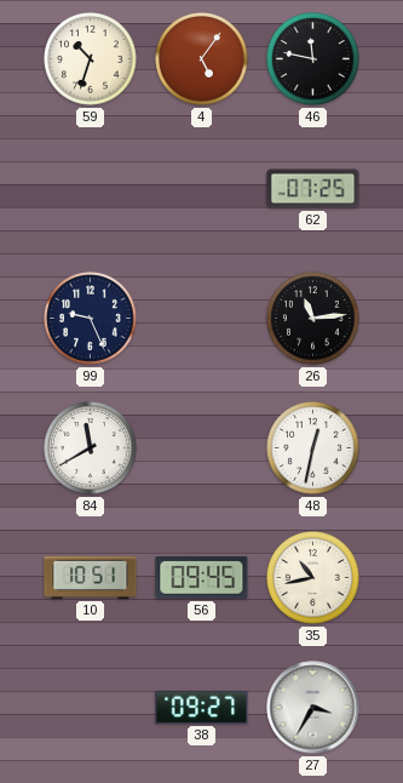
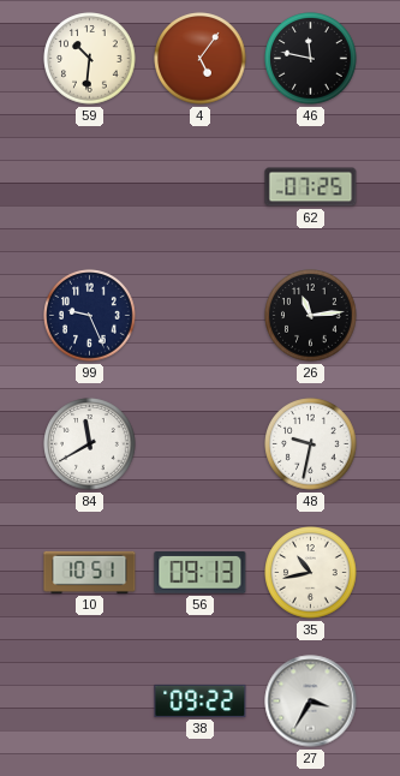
59: 10:33 -> 10:31 (90, 59)
48: 12:32 -> 9:32 (311, 444)
56: 09:45 -> 09:13 (201, 573)
38: 09:27 -> 09:22 (201, 700)
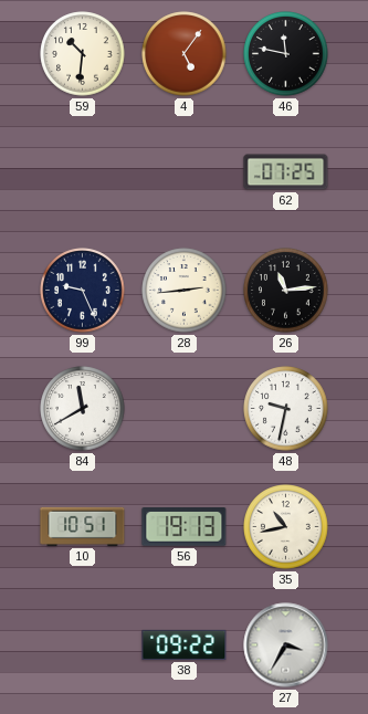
28: none -> 2:44 (185, 291)
56: 09:13 -> 19:13 (185, 527)
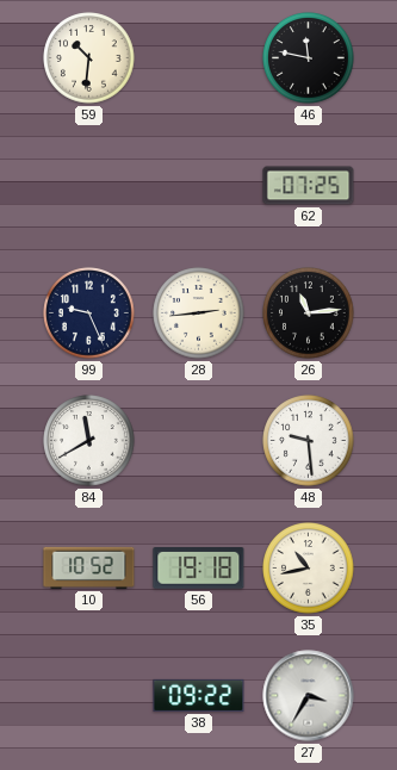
4: 5:06 -> none (185, 54)
48: 9:32 -> 9:29 (309, 441)
10: 10:51 -> 10:52 (89, 567)
56: 19:13 -> 19:18 (199, 569)
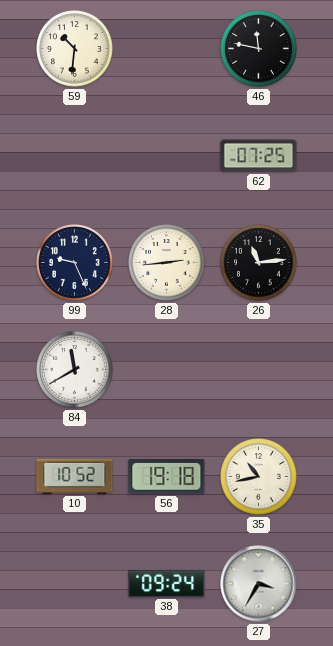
48: 9:29 -> none (309, 441)
38: 09:22 -> 09:24 (167, 583)
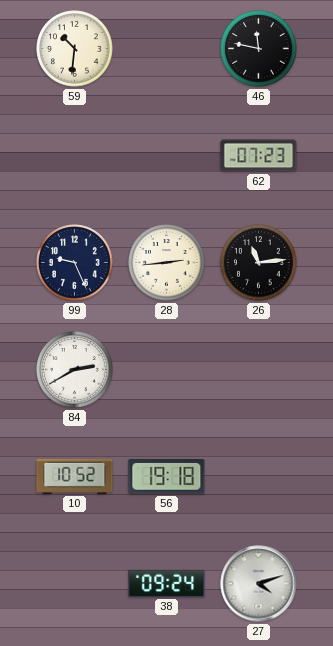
62: 07:25 -> 07:23 (259, 156)
84: 11:40 -> 2:40 (75, 370)
35: 10:43 -> none (259, 477)
27: 3:35 -> 4:12 (259, 584)
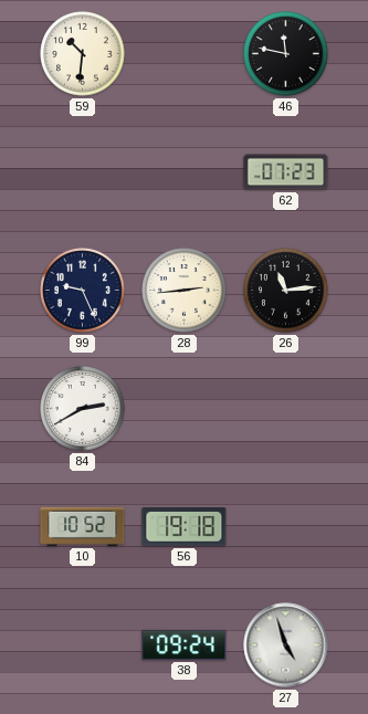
27: 4:12 -> 4:57 (286, 645)
